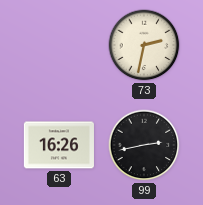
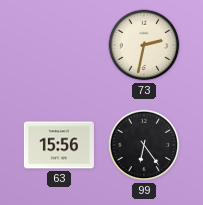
63: 16:26 -> 15:56 (59, 145)
99: 2:43 -> 6:24 (144, 145)
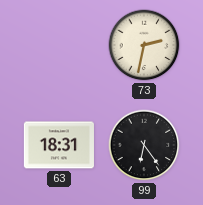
63: 15:56 -> 18:31 (59, 145)
